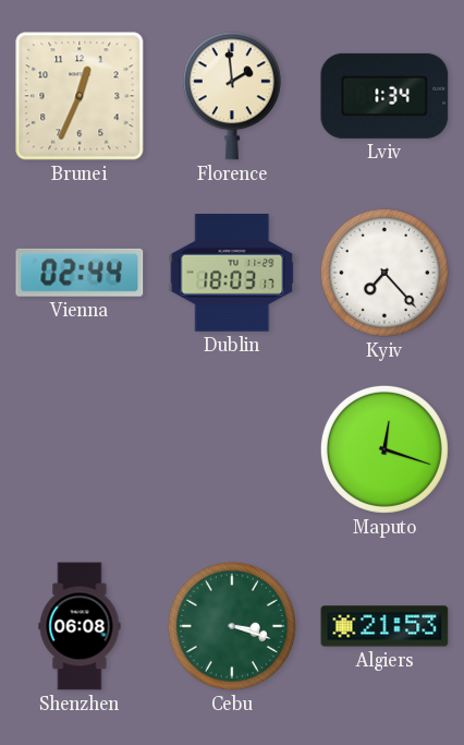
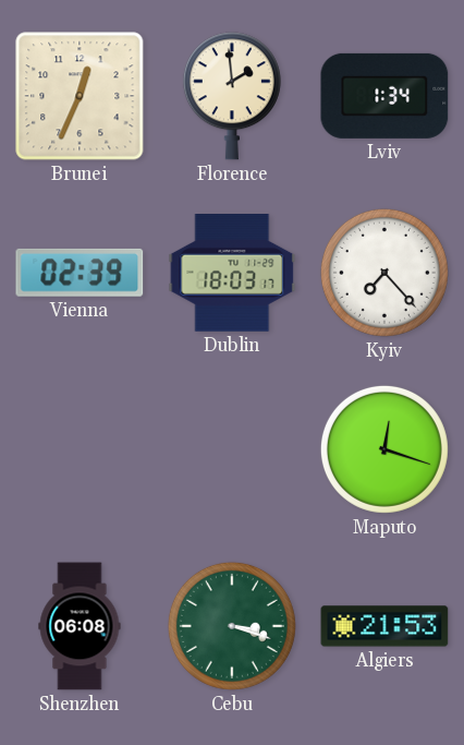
Vienna: 02:44 -> 02:39 (80, 273)
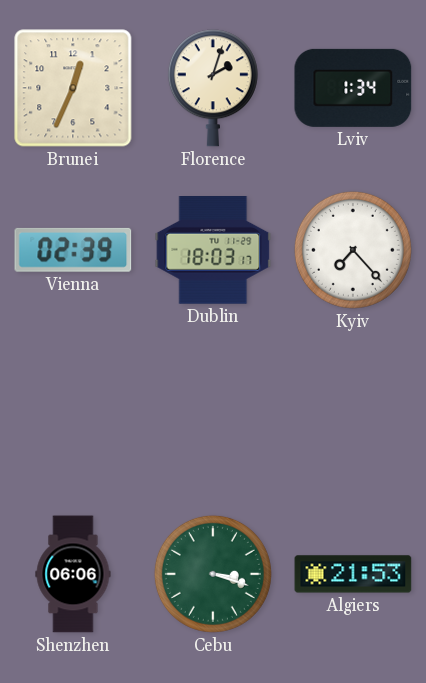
Florence: 1:59 -> 2:03 (213, 88)
Maputo: 12:18 -> none (384, 449)
Shenzhen: 06:08 -> 06:06 (73, 574)
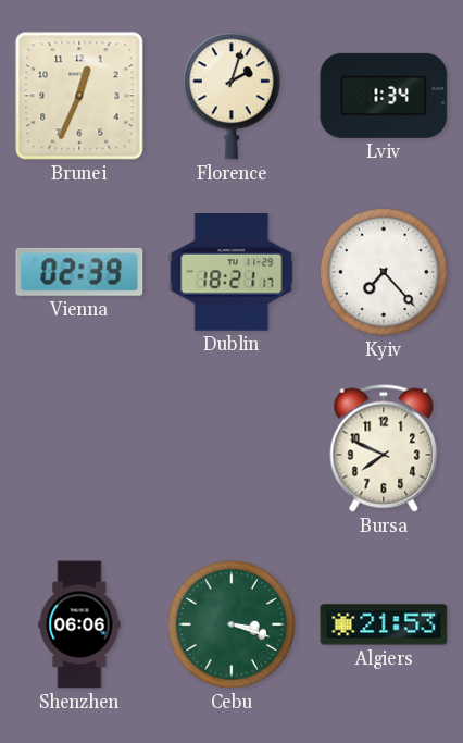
Dublin: 18:03 -> 18:21 (231, 273)
Bursa: none -> 7:49 (384, 448)
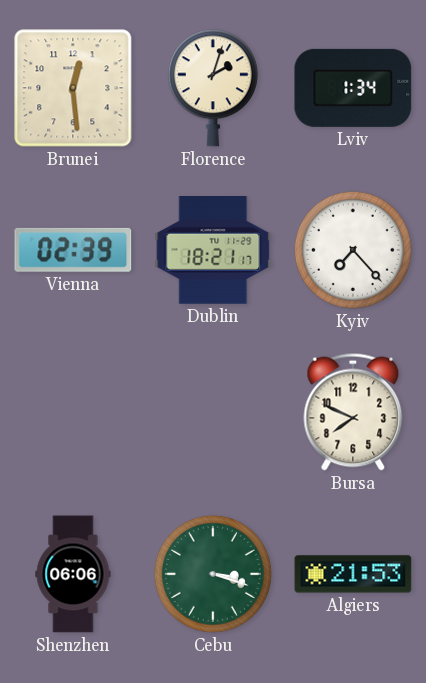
Brunei: 12:34 -> 12:29 (73, 88)
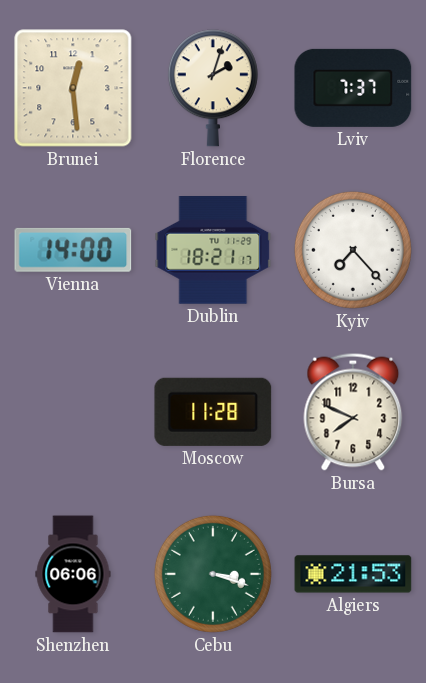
Lviv: 1:34 -> 7:37 (353, 88)
Vienna: 02:39 -> 14:00 (73, 250)
Moscow: none -> 11:28 (213, 412)
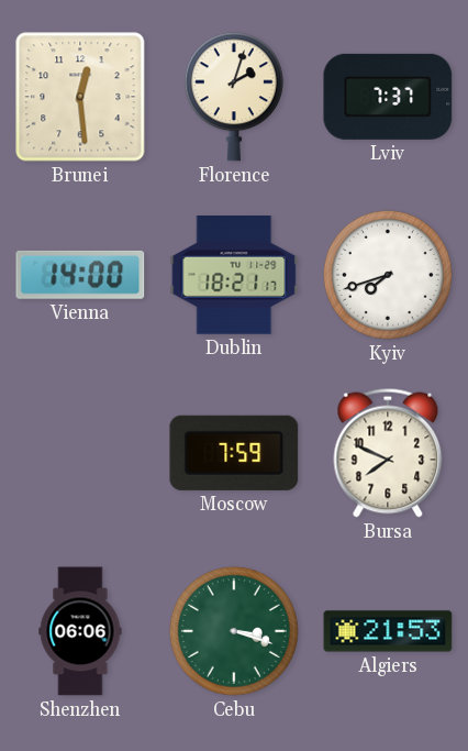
Kyiv: 7:23 -> 7:42 (388, 275)
Moscow: 11:28 -> 7:59 (234, 453)
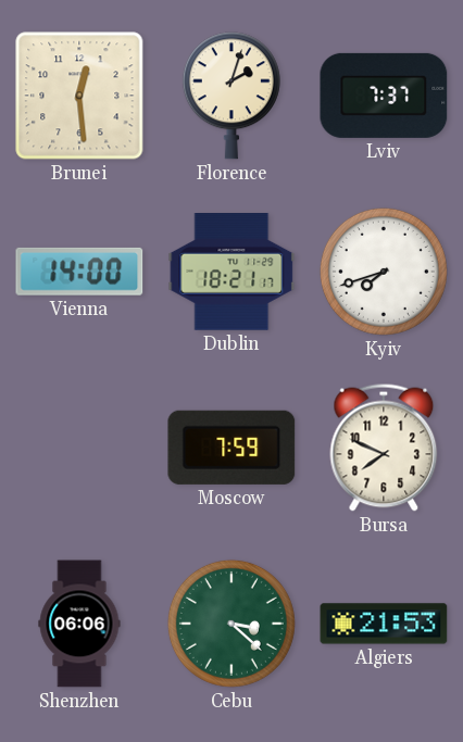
Cebu: 3:18 -> 3:22 (231, 624)
